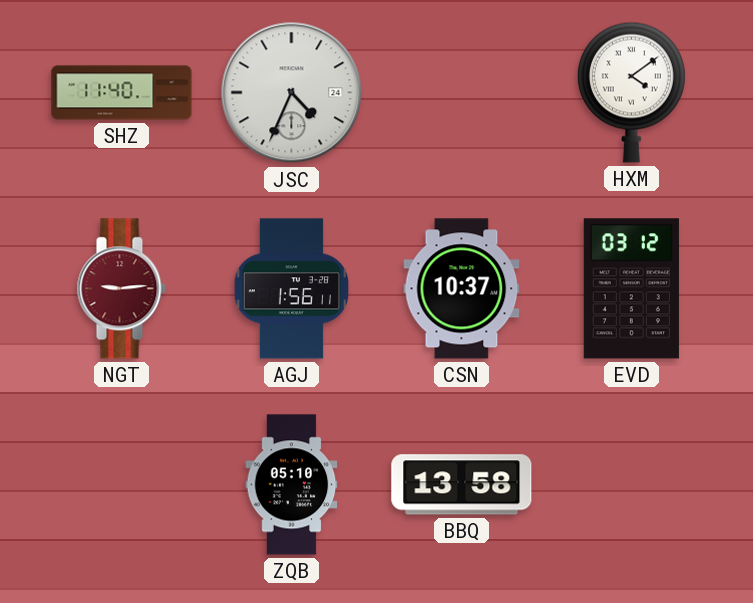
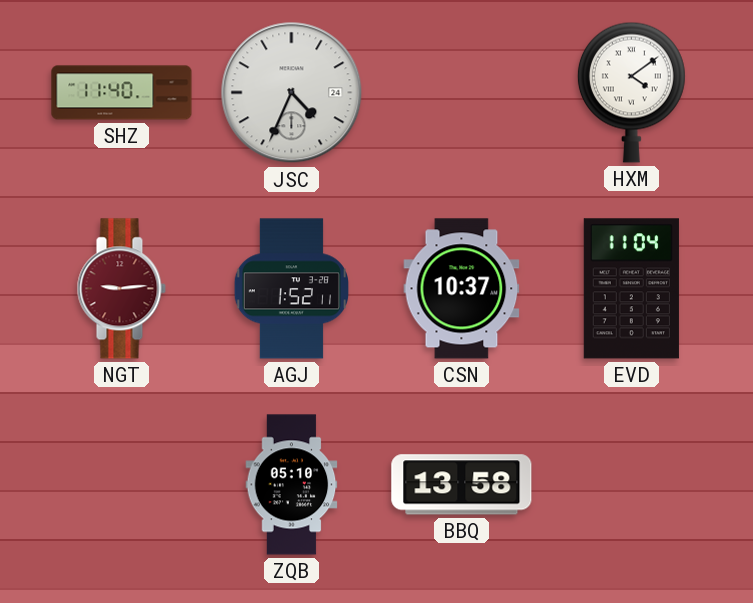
AGJ: 1:56 -> 1:52 (291, 289)
EVD: 03:12 -> 11:04 (631, 289)
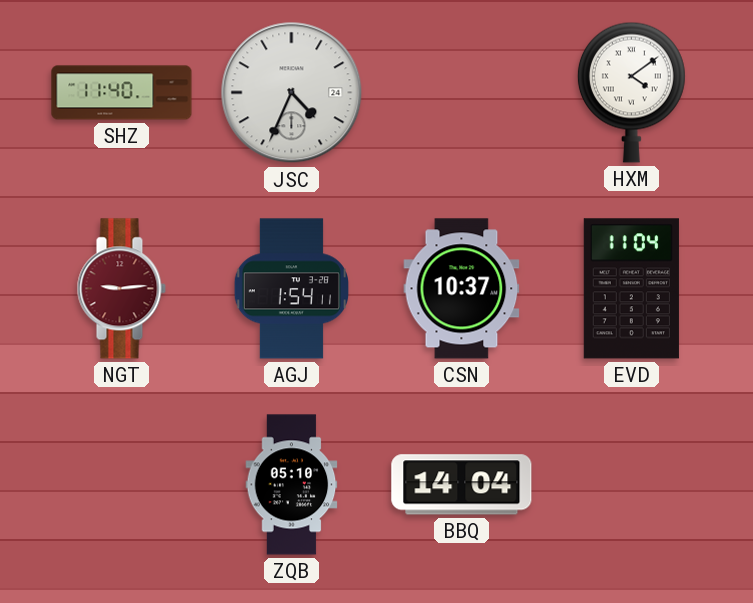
AGJ: 1:52 -> 1:54 (291, 289)
BBQ: 13:58 -> 14:04 (462, 485)
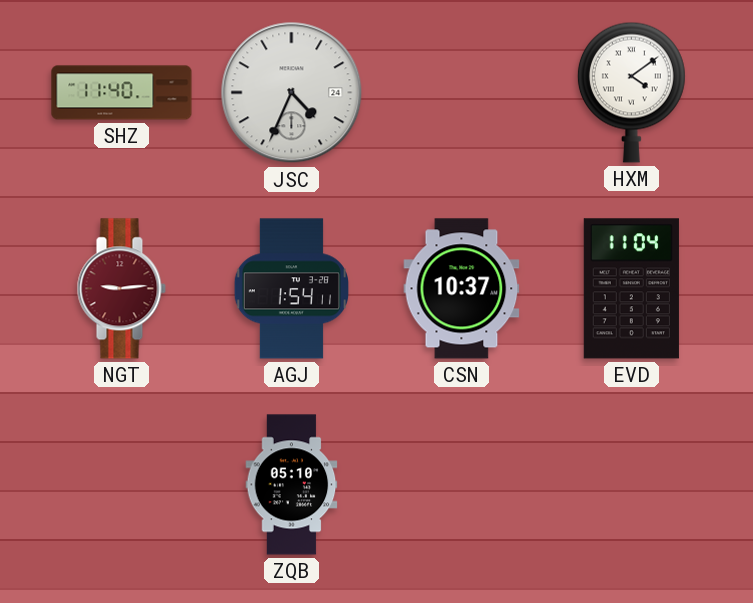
BBQ: 14:04 -> none (462, 485)
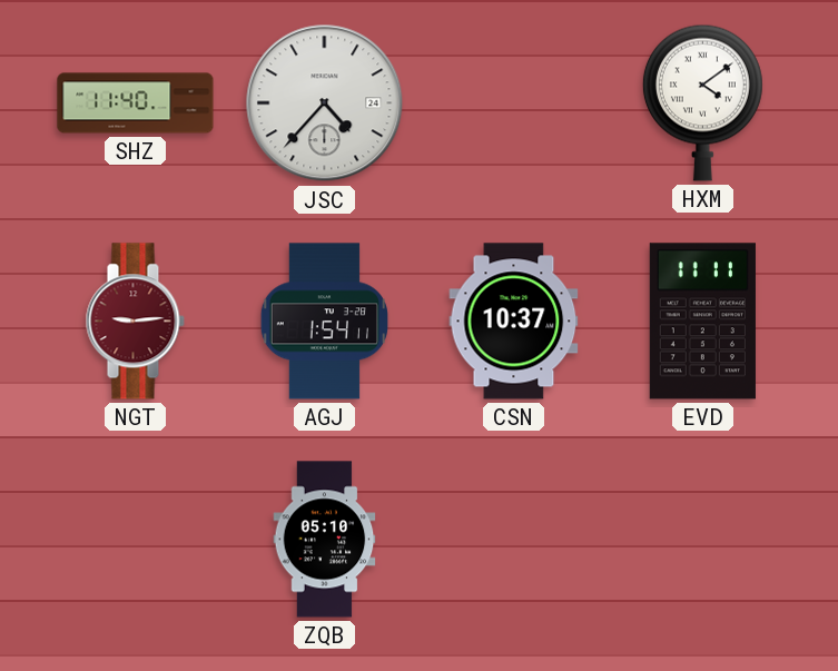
JSC: 4:34 -> 4:37 (325, 103)
EVD: 11:04 -> 11:11 (702, 322)
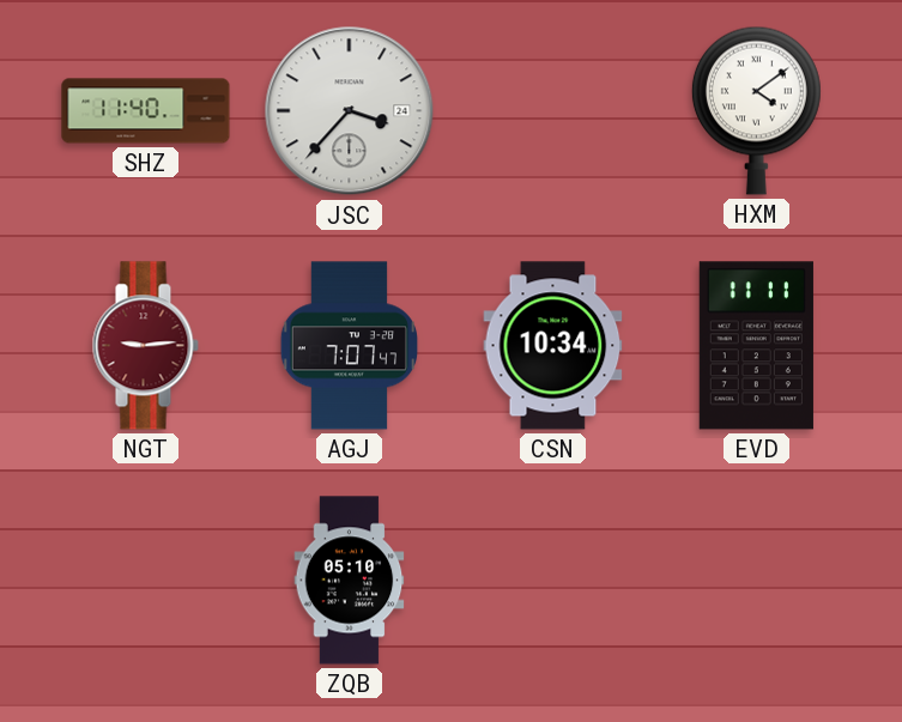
JSC: 4:37 -> 3:37 (350, 111)
AGJ: 1:54 -> 7:07 (349, 346)
CSN: 10:37 -> 10:34 (553, 346)
